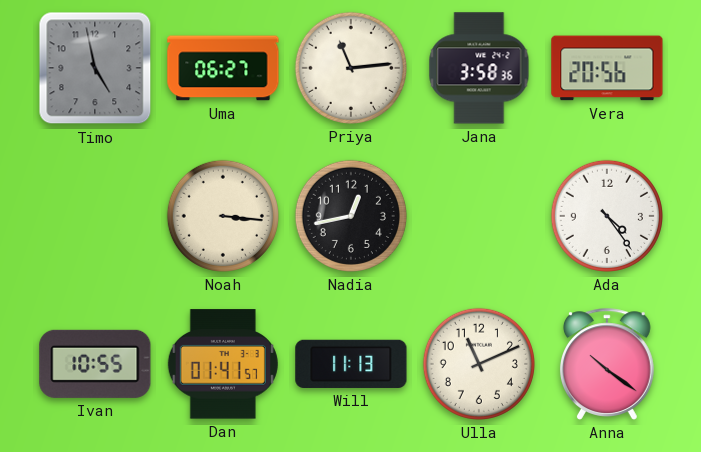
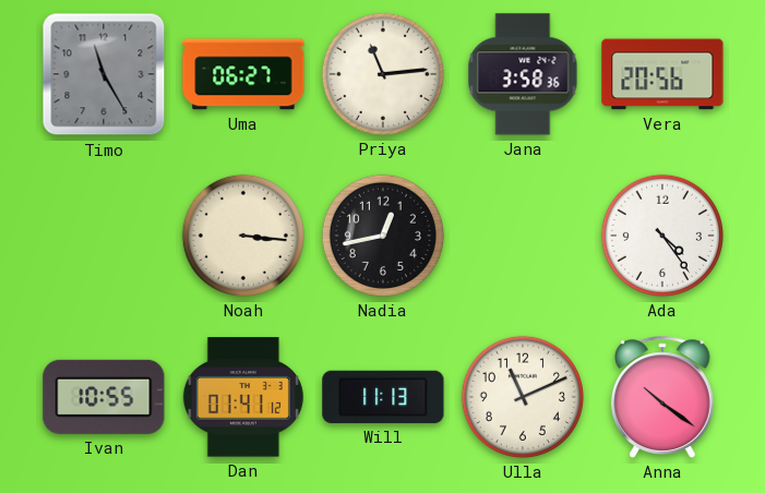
Timo: 4:58 -> 11:25 (104, 74)
Dan: 01:41:57 -> 01:41:12 (243, 397)
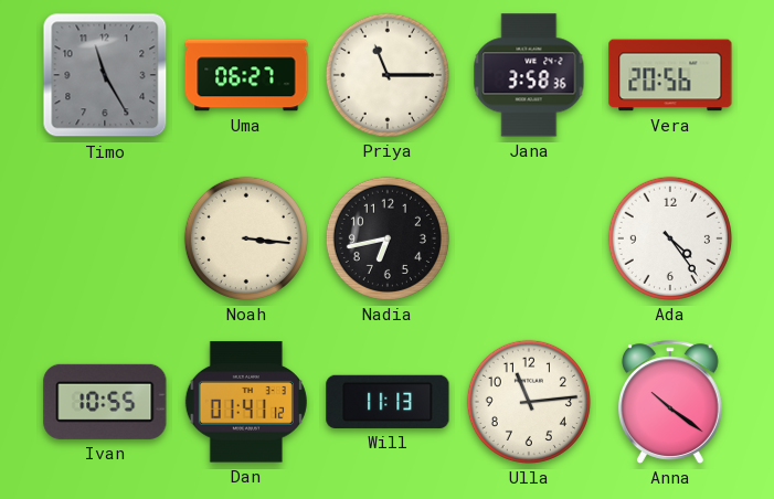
Priya: 11:14 -> 11:15 (388, 75)
Nadia: 12:43 -> 6:43 (388, 238)
Ulla: 11:11 -> 11:14 (529, 402)
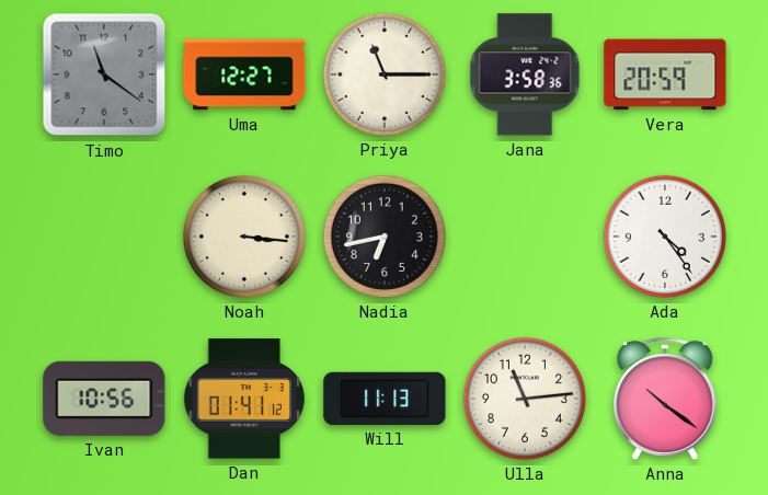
Timo: 11:25 -> 11:21 (104, 74)
Uma: 06:27 -> 12:27 (244, 74)
Vera: 20:56 -> 20:59 (665, 74)
Ivan: 10:55 -> 10:56 (104, 399)
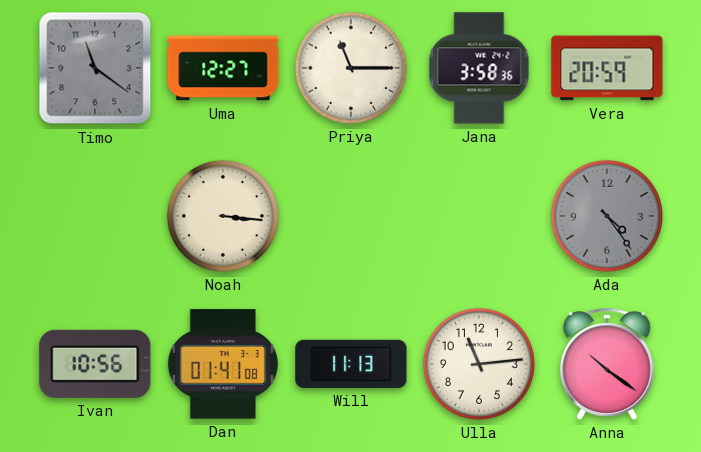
Nadia: 6:43 -> none (385, 237)
Ada dial: white -> grey (607, 216)
Dan: 01:41:12 -> 01:41:08 (223, 364)
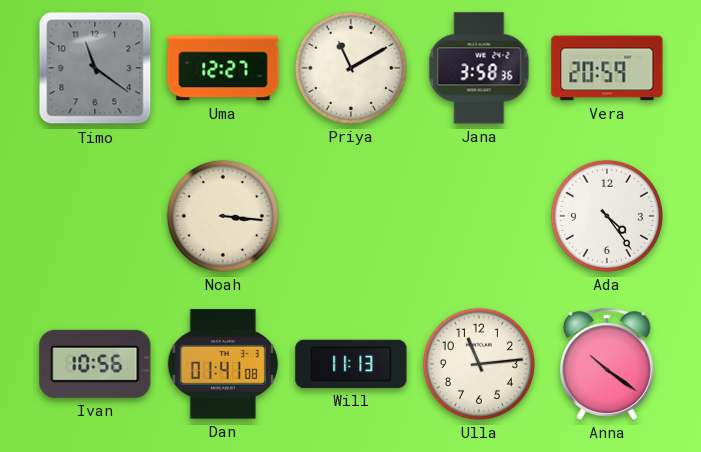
Priya: 11:15 -> 11:10 (351, 68)
Ada dial: grey -> white (607, 216)
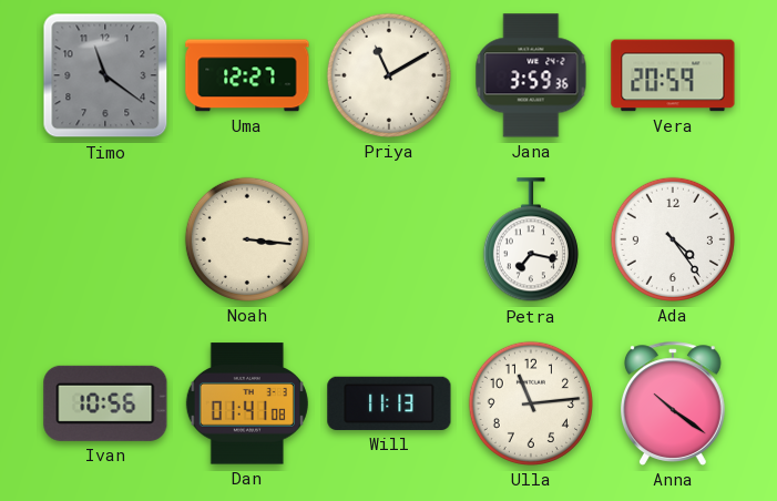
Jana: 3:58 -> 3:59 (531, 75)
Petra: none -> 7:17 (531, 241)
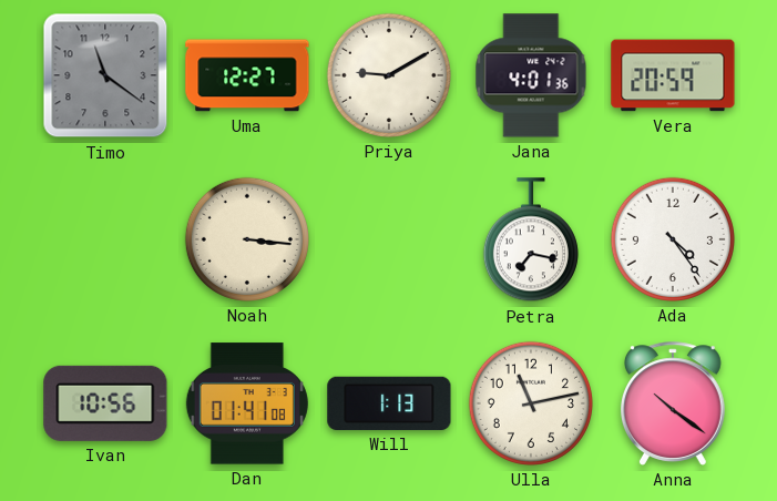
Priya: 11:10 -> 9:10 (389, 75)
Jana: 3:59 -> 4:01 (531, 75)
Will: 11:13 -> 1:13 (389, 403)
Ulla: 11:14 -> 11:13 (531, 403)
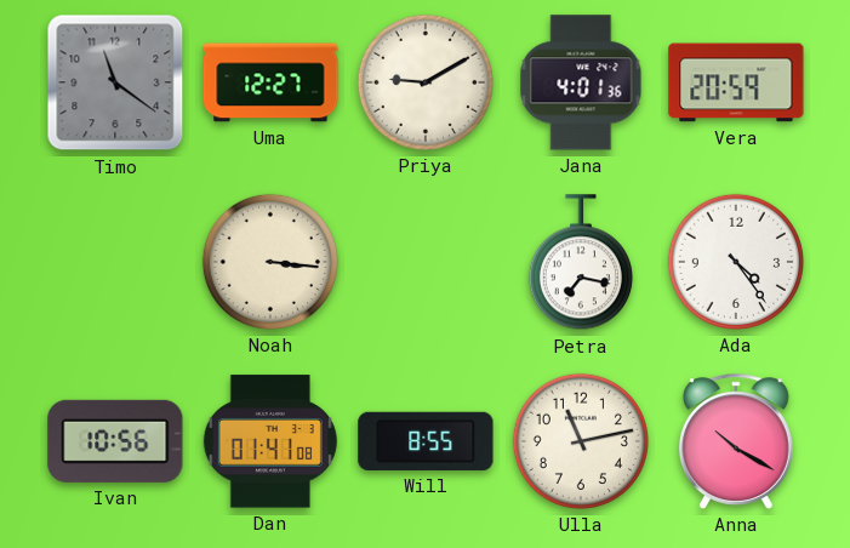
Will: 1:13 -> 8:55 (426, 441)
Anna: 10:21 -> 10:20 (736, 441)
